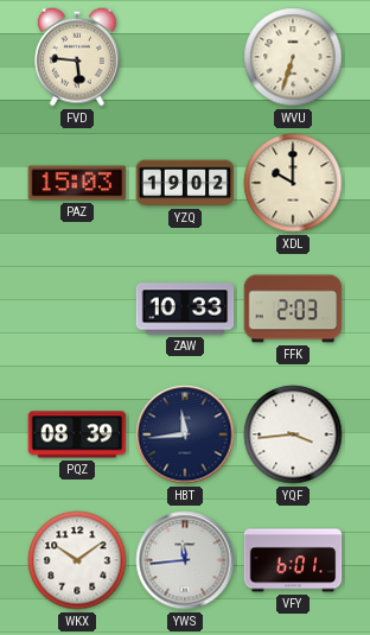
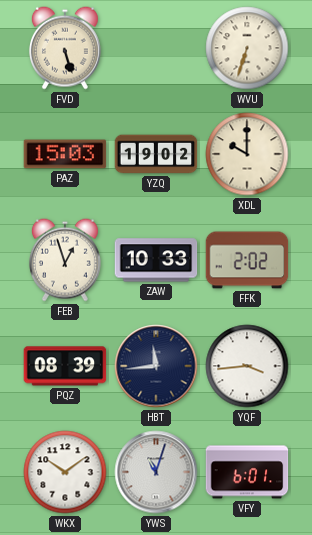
FVD: 5:46 -> 5:27 (65, 48)
FEB: none -> 12:57 (65, 260)
FFK: 2:03 -> 2:02 (247, 260)
YWS: 11:44 -> 11:03 (156, 472)
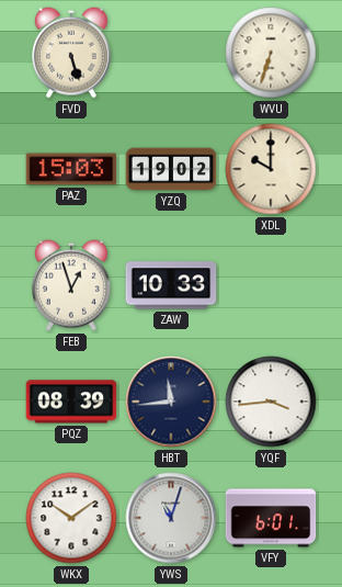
FFK: 2:02 -> none (247, 260)
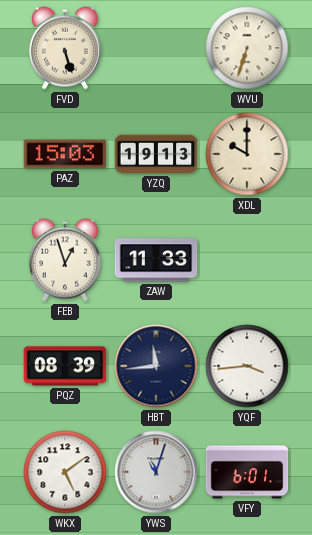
YZQ: 19:02 -> 19:13 (156, 154)
ZAW: 10:33 -> 11:33 (156, 260)
WKX: 10:09 -> 5:09 (65, 472)
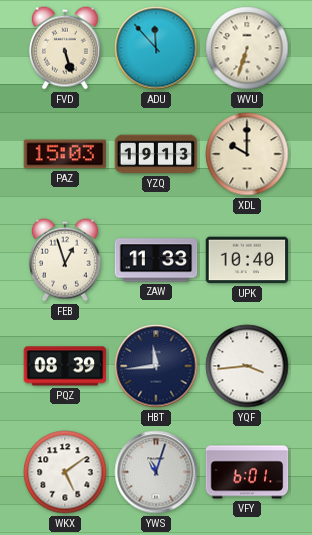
ADU: none -> 11:53 (156, 48)
UPK: none -> 10:40 (247, 260)
